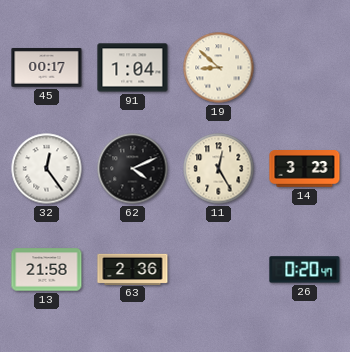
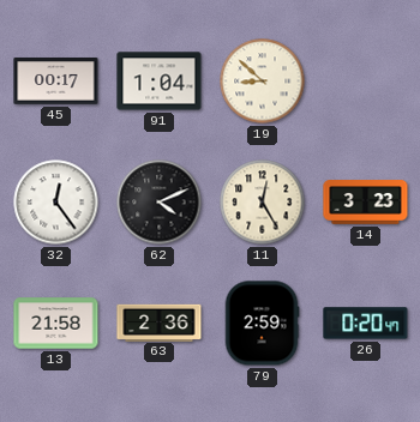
79: none -> 2:59 (262, 324)
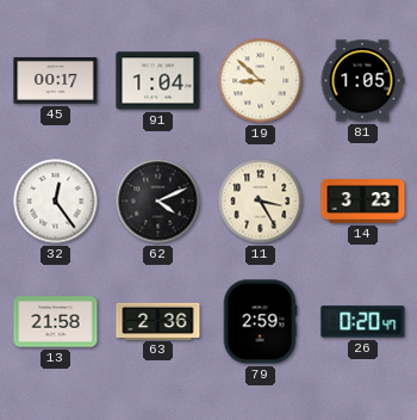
81: none -> 1:05 (362, 81)
11: 12:25 -> 3:25 (261, 202)
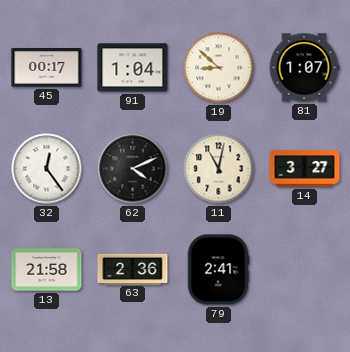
81: 1:05 -> 1:07 (304, 68)
11: 3:25 -> 11:02 (219, 169)
14: 3:23 -> 3:27 (305, 169)
79: 2:59 -> 2:41 (218, 270)
26: 0:20 -> none (363, 322)
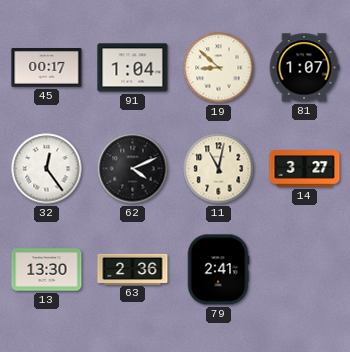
13: 21:58 -> 13:30 (47, 270)
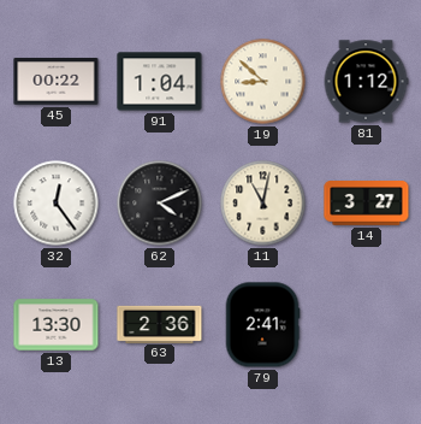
45: 00:17 -> 00:22 (57, 82)
81: 1:07 -> 1:12 (366, 82)
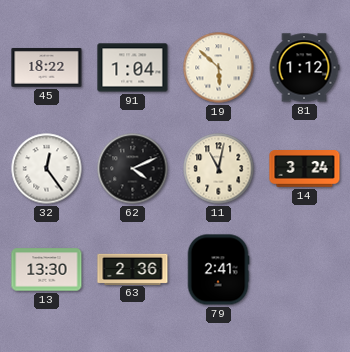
45: 00:22 -> 18:22 (47, 68)
19: 8:52 -> 5:52 (219, 68)
14: 3:27 -> 3:24 (305, 169)
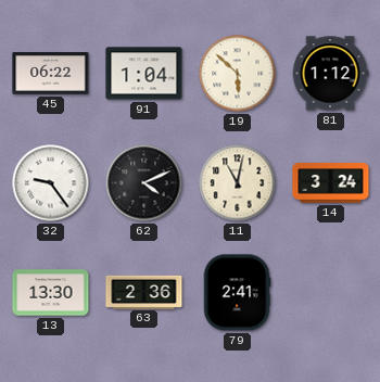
45: 18:22 -> 06:22 (51, 74)
32: 12:24 -> 9:24 (51, 183)
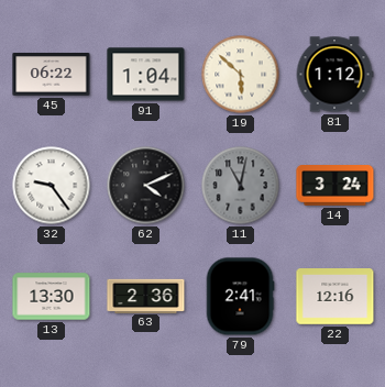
11 dial: cream -> grey (241, 186)
22: none -> 12:16 (335, 297)
